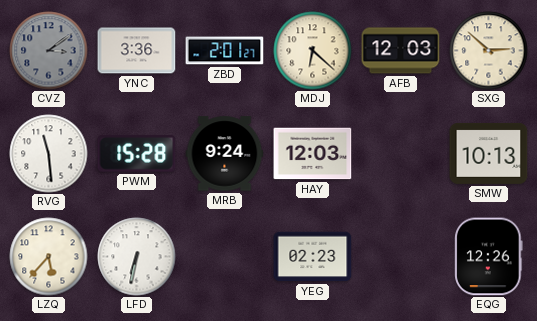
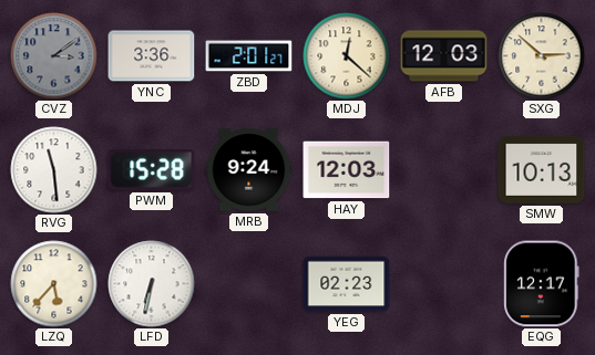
MDJ: 6:22 -> 12:22 (347, 56)
EQG: 12:26 -> 12:17 (542, 284)
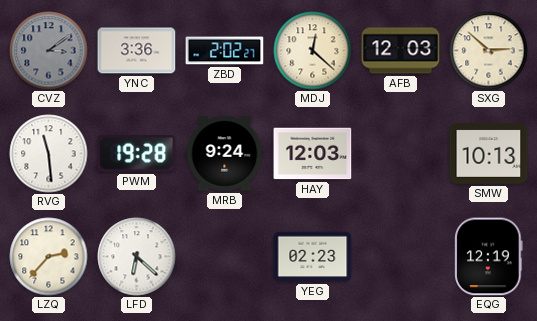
ZBD: 2:01 -> 2:02 (225, 51)
PWM: 15:28 -> 19:28 (137, 154)
LZQ: 5:37 -> 2:37 (49, 257)
LFD: 6:32 -> 6:22 (137, 257)
EQG: 12:17 -> 12:19 (489, 257)
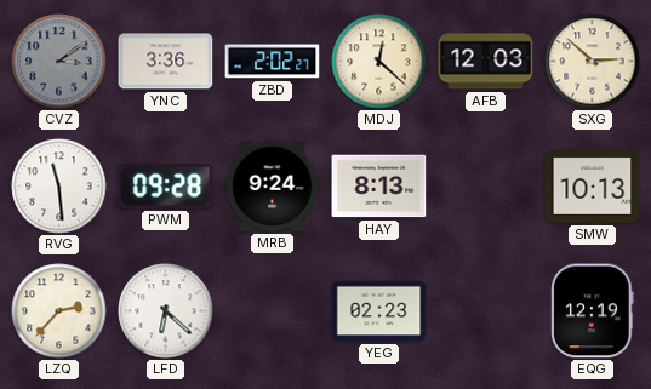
PWM: 19:28 -> 09:28 (166, 187)
HAY: 12:03 -> 8:13 (379, 187)
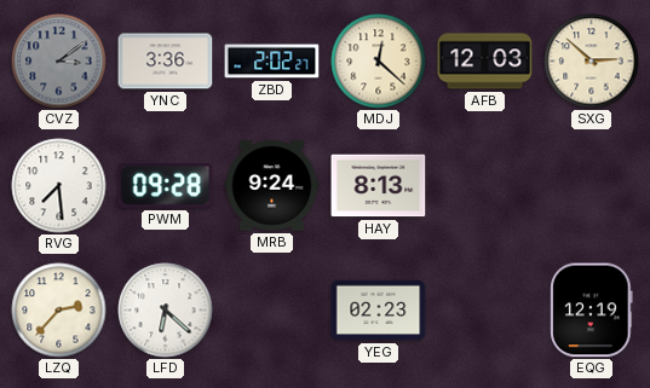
RVG: 11:29 -> 7:29 (59, 186)
SMW: 10:13 -> none (593, 185)
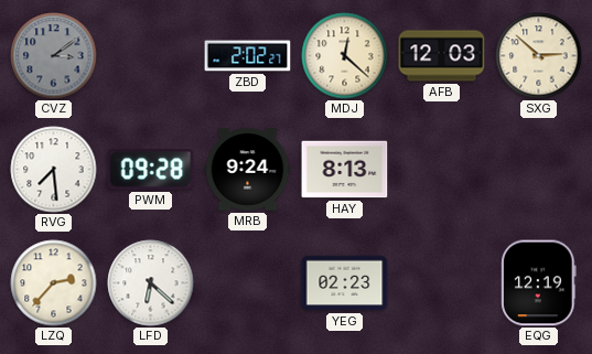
YNC: 3:36 -> none (166, 62)
